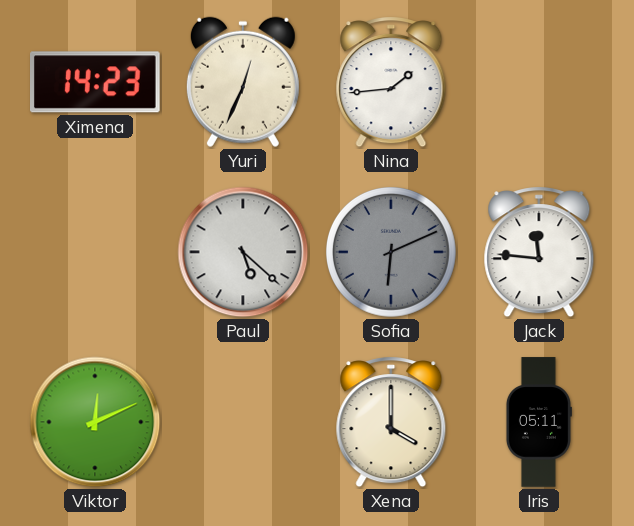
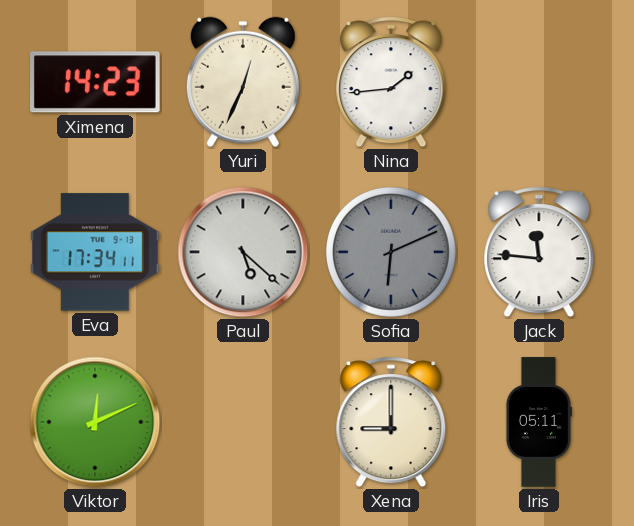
Eva: none -> 17:34 (96, 252)
Xena: 4:00 -> 9:00 (391, 422)
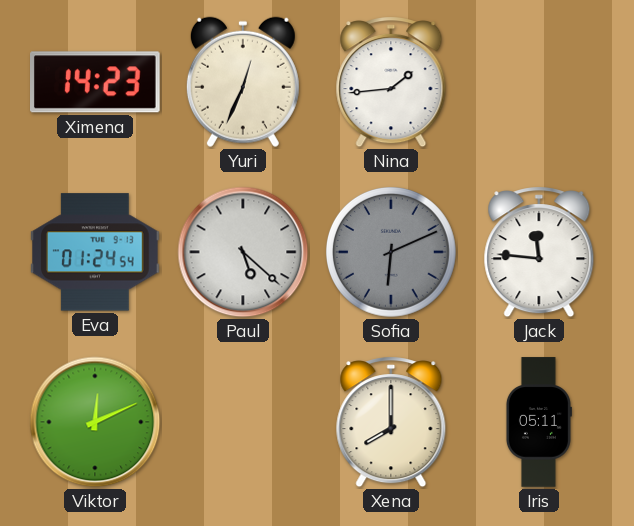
Eva: 17:34 -> 01:24 (96, 252)
Xena: 9:00 -> 8:00 (391, 422)
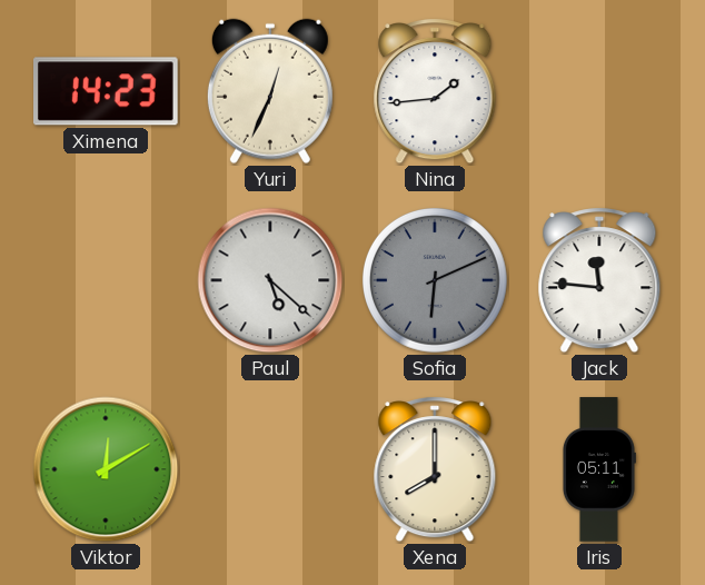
Eva: 01:24 -> none (96, 252)
Viktor: 12:11 -> 12:10 (106, 469)
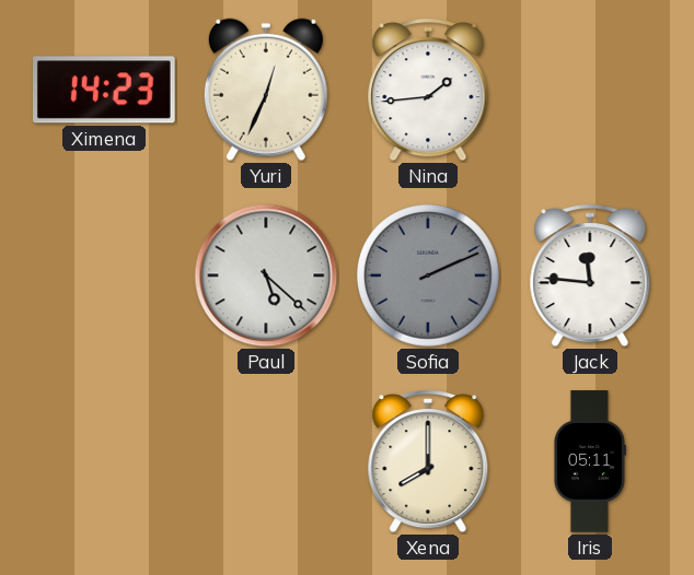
Sofia: 6:11 -> 2:11 (428, 275)
Viktor: 12:10 -> none (106, 469)
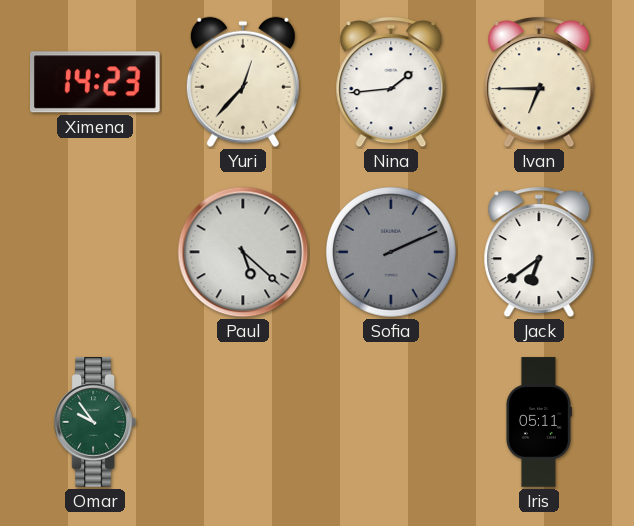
Yuri: 12:34 -> 12:37 (243, 82)
Ivan: none -> 6:45 (539, 82)
Jack: 11:46 -> 6:39 (539, 252)
Omar: none -> 9:54 (94, 422)
Xena: 8:00 -> none (428, 461)
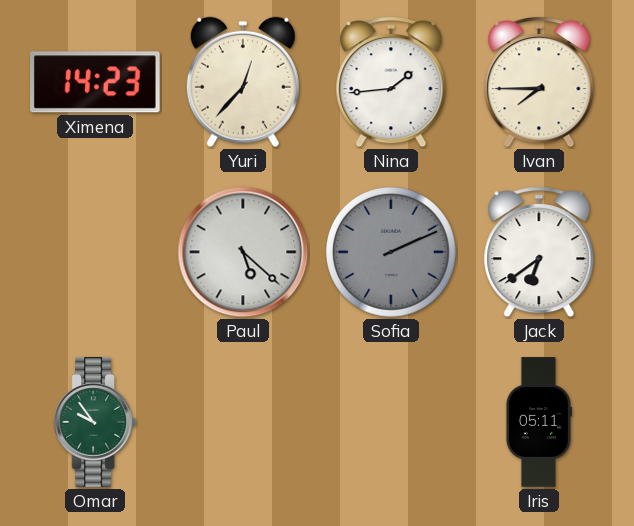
Ivan: 6:45 -> 7:45 (539, 82)
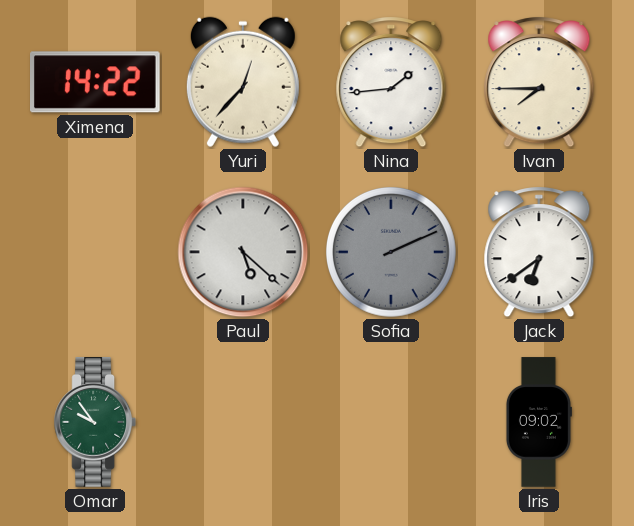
Ximena: 14:23 -> 14:22 (96, 82)
Iris: 05:11 -> 09:02 (538, 422)
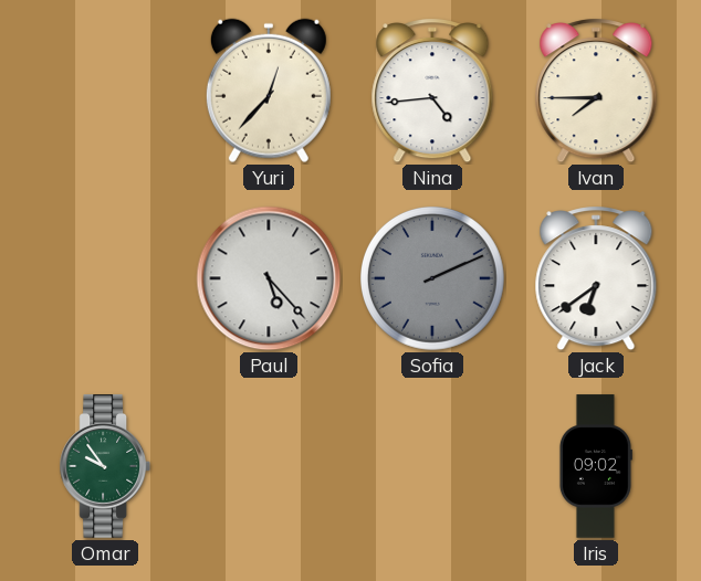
Ximena: 14:22 -> none (96, 82)
Nina: 1:44 -> 4:44 (432, 91)
Paul: 5:22 -> 5:23 (269, 278)
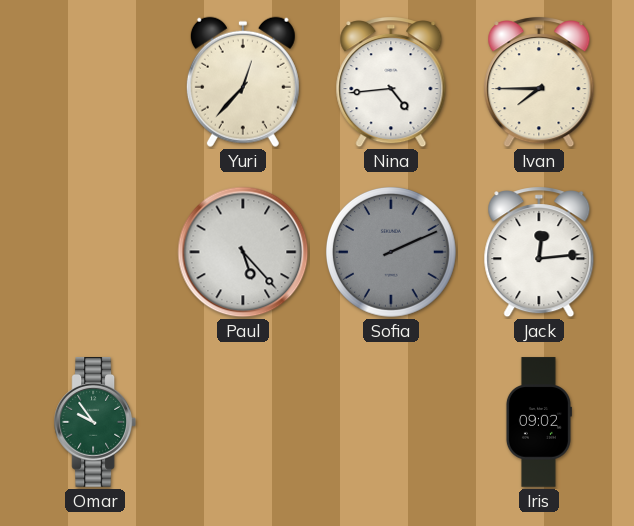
Jack: 6:39 -> 12:14 (539, 252)
